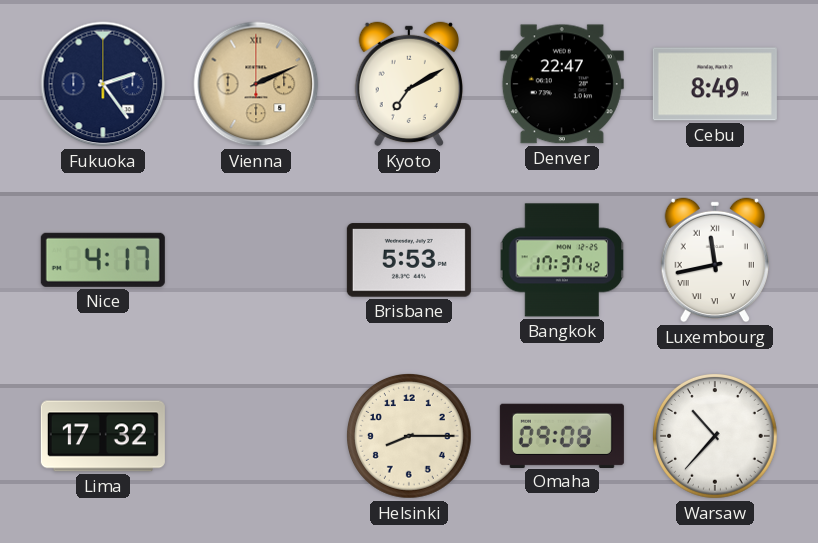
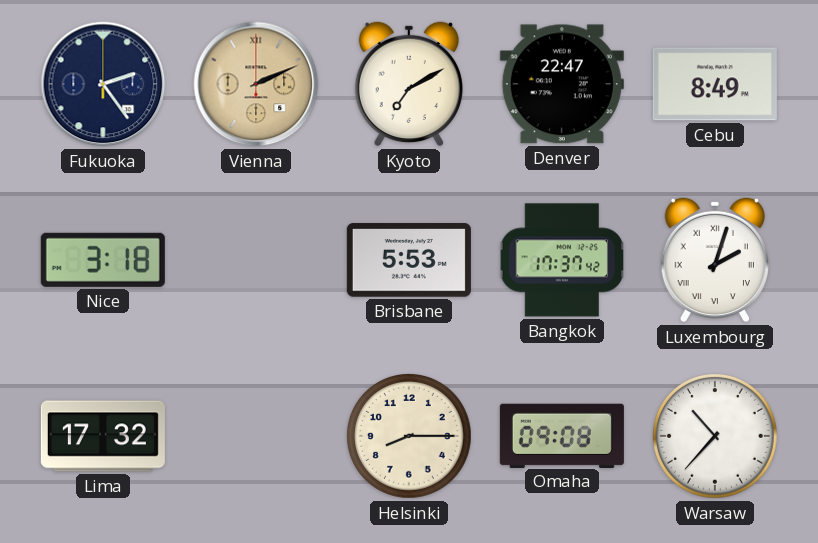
Nice: 4:17 -> 3:18 (103, 260)
Luxembourg: 11:43 -> 2:03 (715, 260)
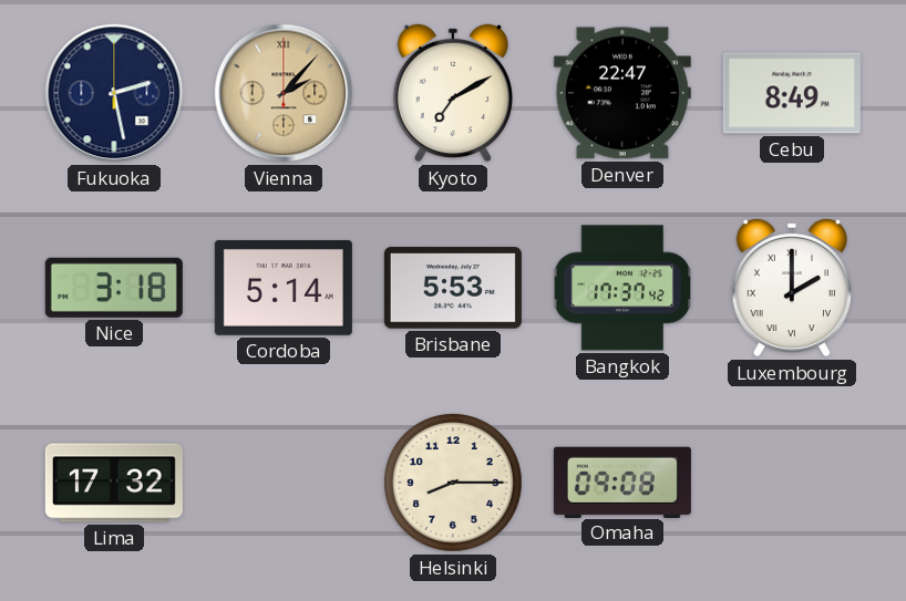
Fukuoka: 2:24 -> 2:28 (114, 93)
Vienna: 2:11 -> 2:07 (284, 93)
Cordoba: none -> 5:14 (284, 288)
Luxembourg: 2:03 -> 2:00 (792, 288)
Warsaw: 10:37 -> none (716, 437)
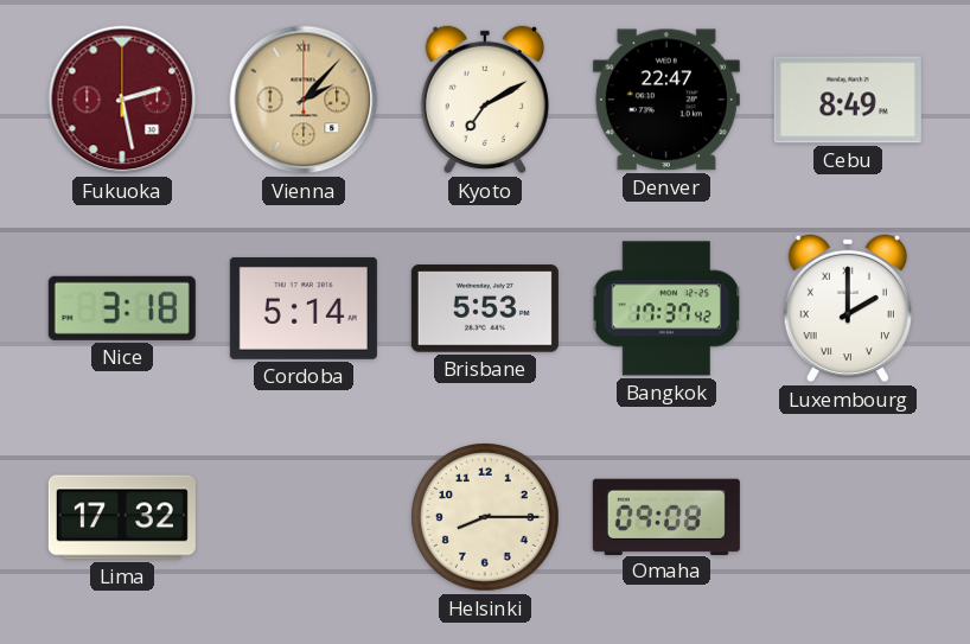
Fukuoka dial: navy -> burgundy (122, 100)
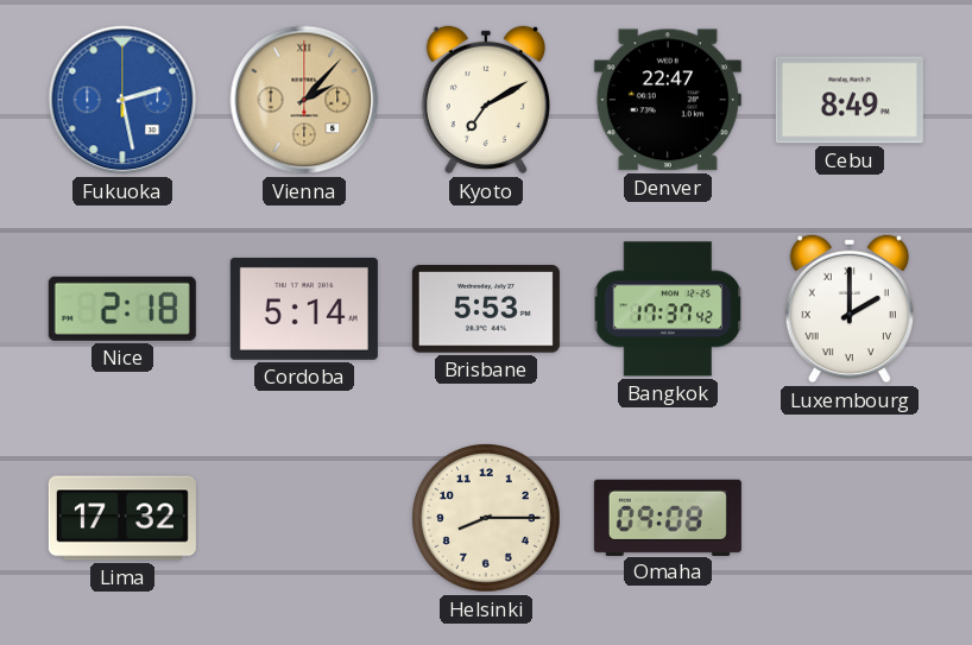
Fukuoka dial: burgundy -> blue (122, 100)
Nice: 3:18 -> 2:18 (122, 309)
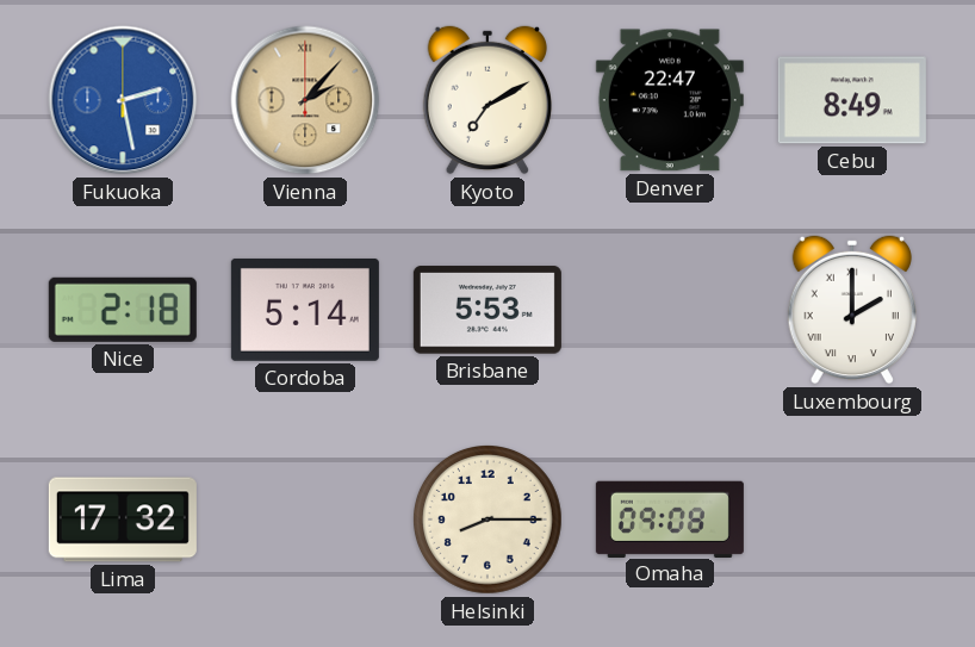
Bangkok: 17:37 -> none (668, 309)
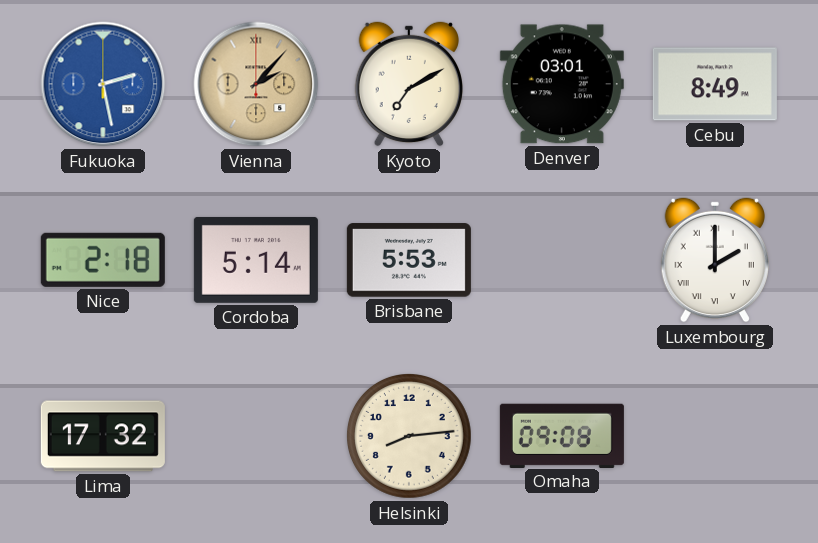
Denver: 22:47 -> 03:01 (562, 84)
Helsinki: 8:15 -> 8:14 (410, 437)
